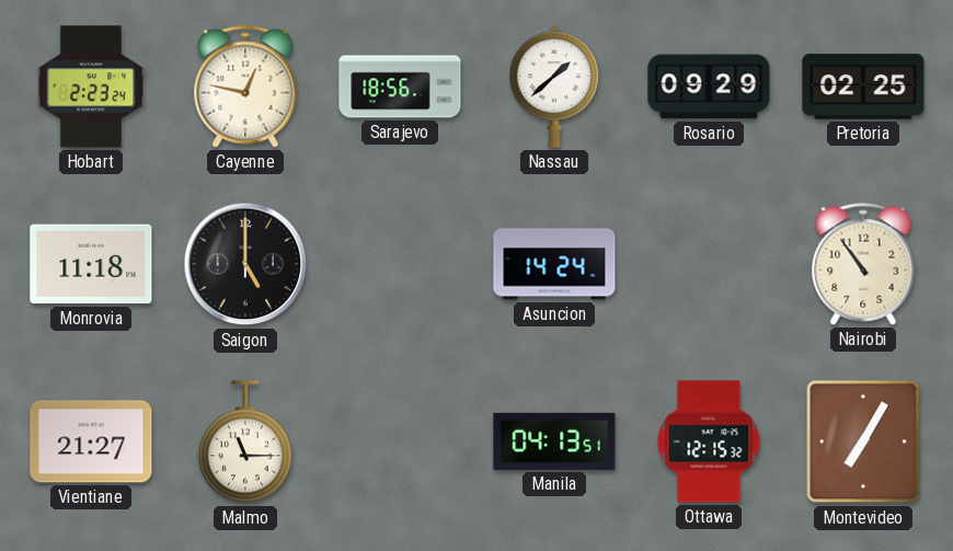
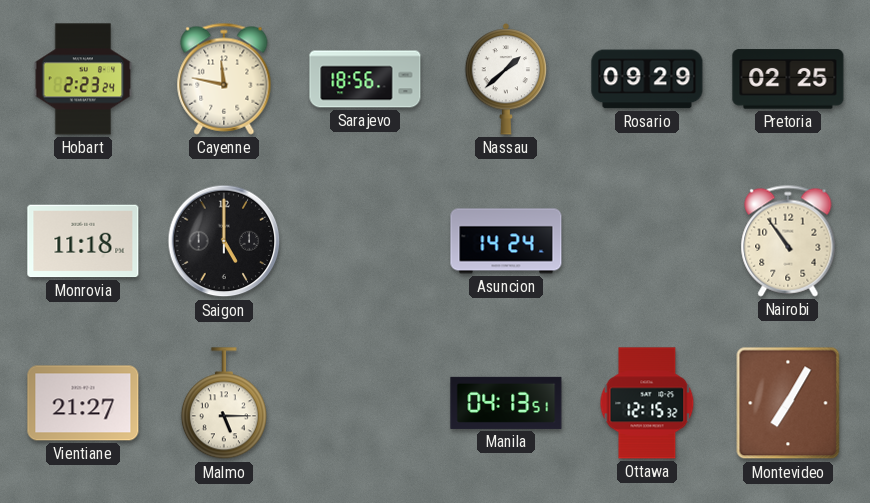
Cayenne: 12:47 -> 11:47 (224, 79)
Malmo: 11:15 -> 5:15 (224, 404)
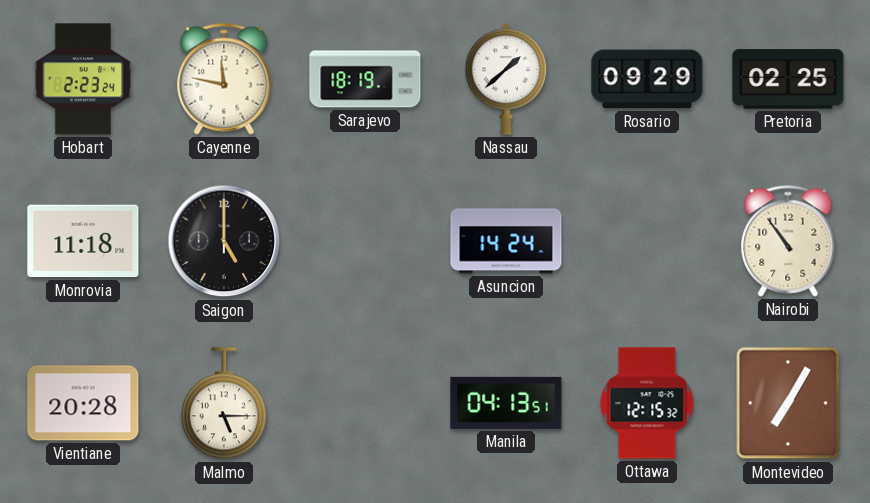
Sarajevo: 18:56 -> 18:19 (365, 79)
Vientiane: 21:27 -> 20:28 (83, 403)
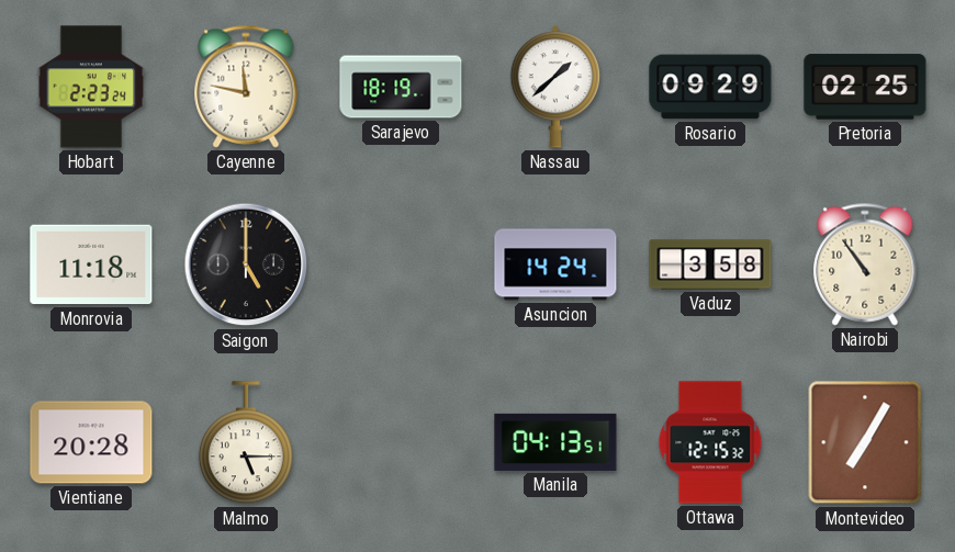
Vaduz: none -> 3:58 (710, 264)
